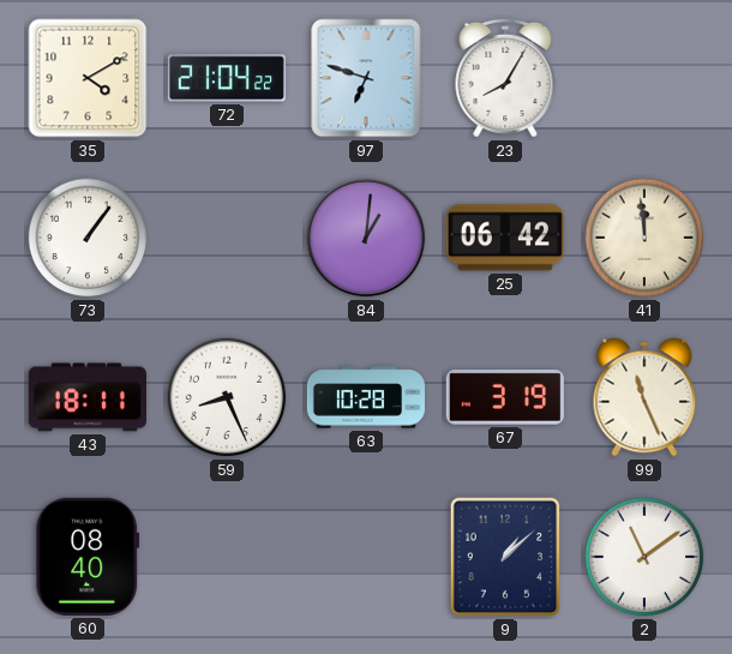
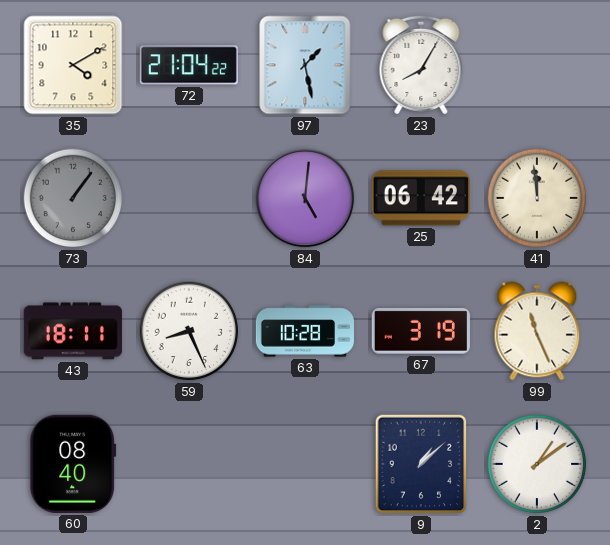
97: 6:48 -> 1:28 (305, 65)
73 dial: white -> grey (73, 198)
84: 1:01 -> 5:01 (305, 198)
2: 11:09 -> 1:09 (537, 464)
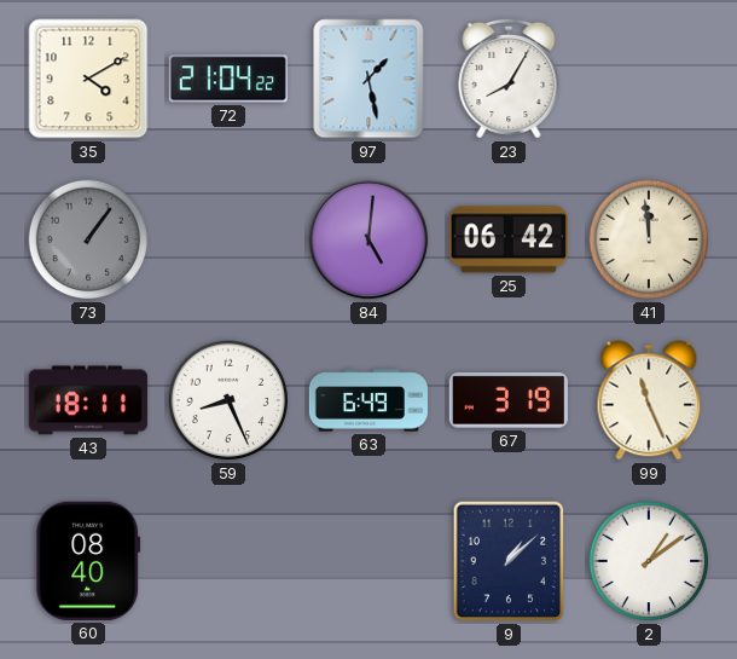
63: 10:28 -> 6:49 (367, 400)
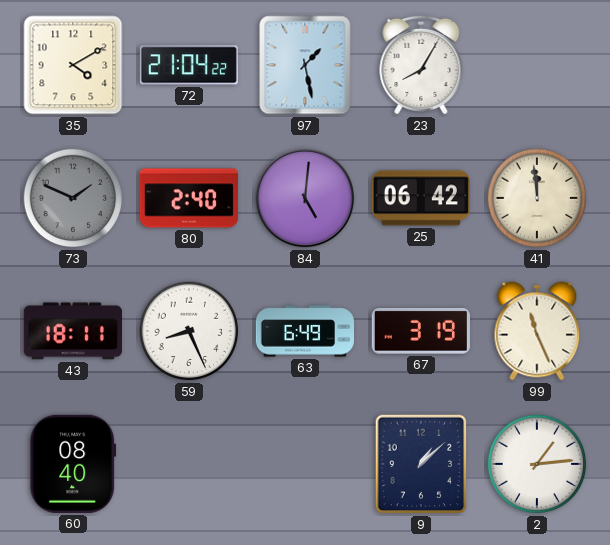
73: 1:06 -> 1:49 (73, 198)
80: none -> 2:40 (188, 198)
2: 1:09 -> 1:14 (537, 464)
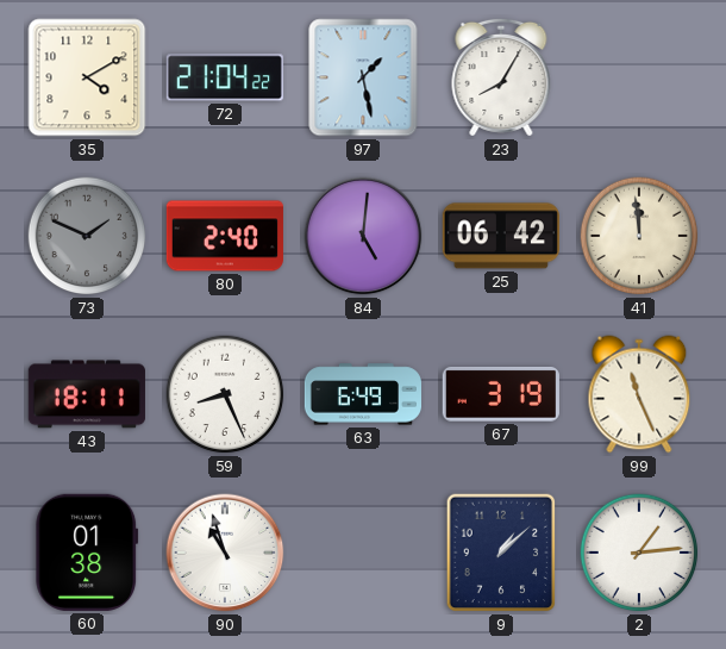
60: 08:40 -> 01:38 (87, 553)
90: none -> 10:57 (225, 553)
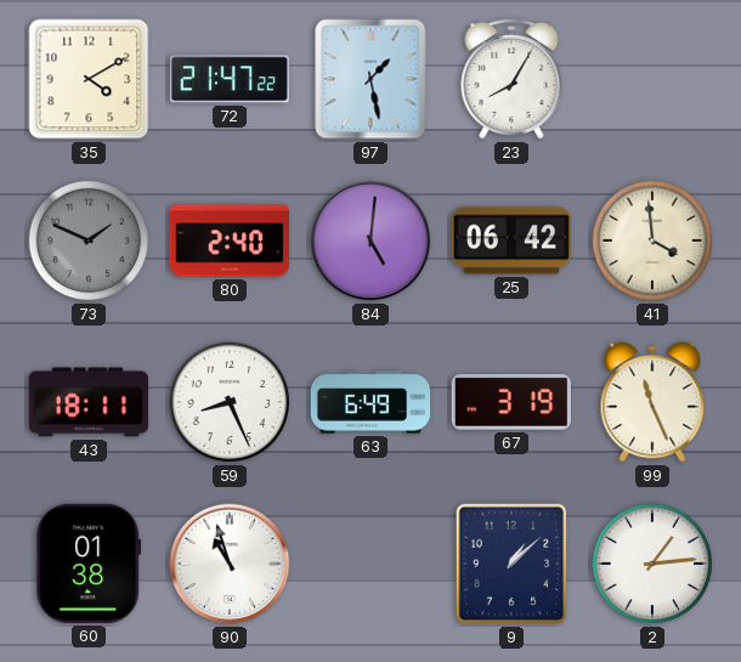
72: 21:04 -> 21:47 (230, 79)
41: 11:59 -> 3:59 (652, 241)
